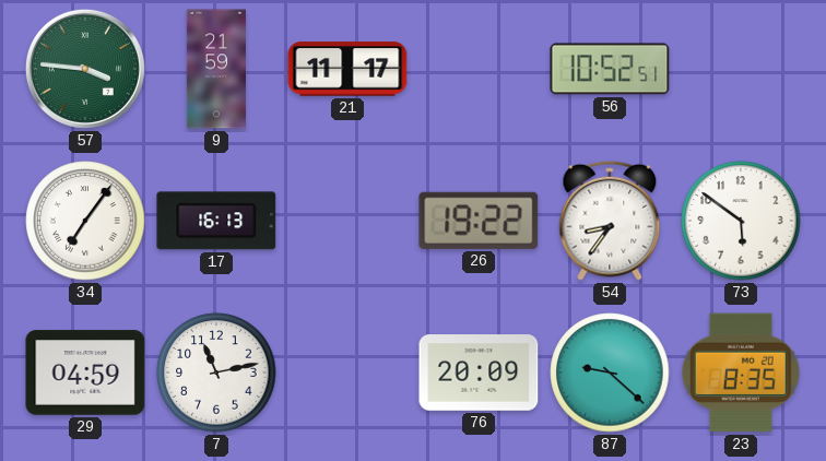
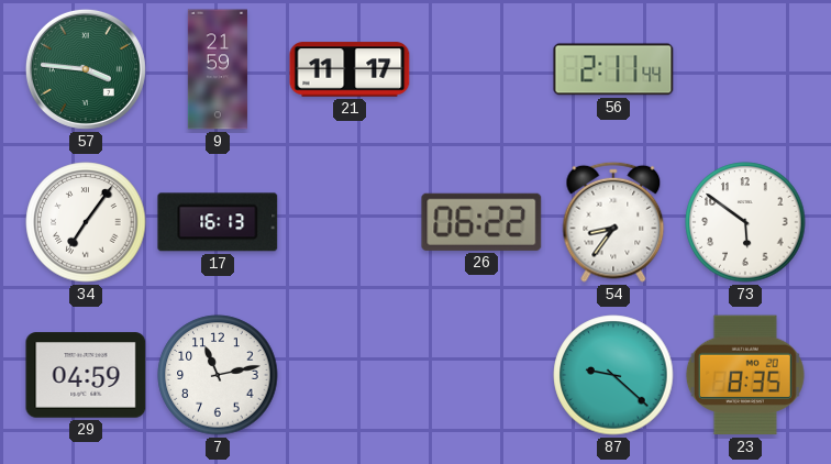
56: 10:52 -> 2:11 (613, 69)
26: 19:22 -> 06:22 (481, 222)
76: 20:09 -> none (479, 373)
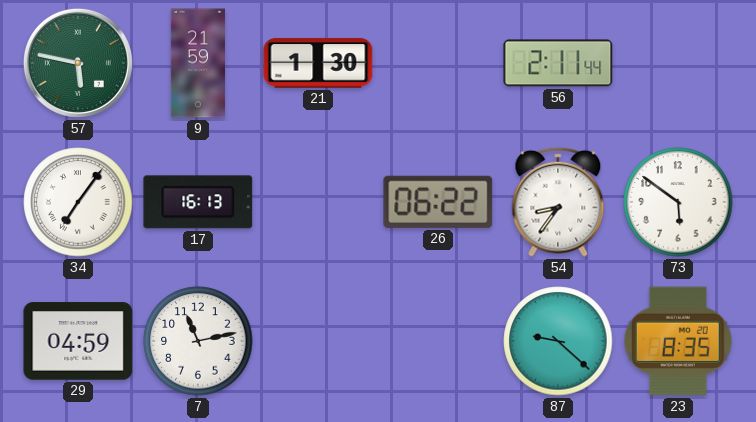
57: 3:46 -> 5:47 (78, 63)
21: 11:17 -> 1:30 (318, 63)
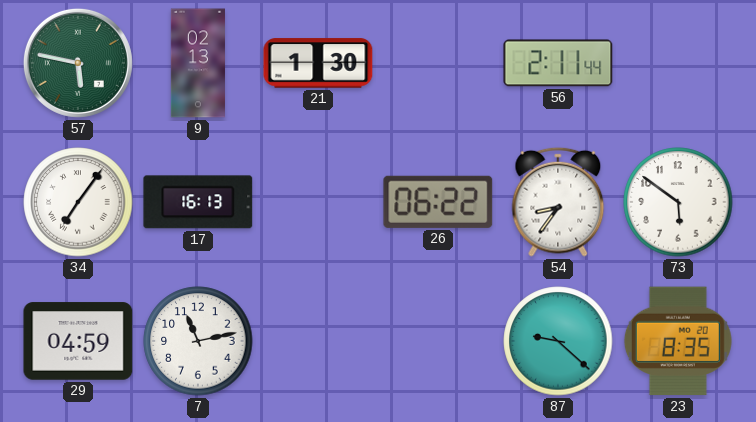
9: 21:59 -> 02:13 (198, 63)
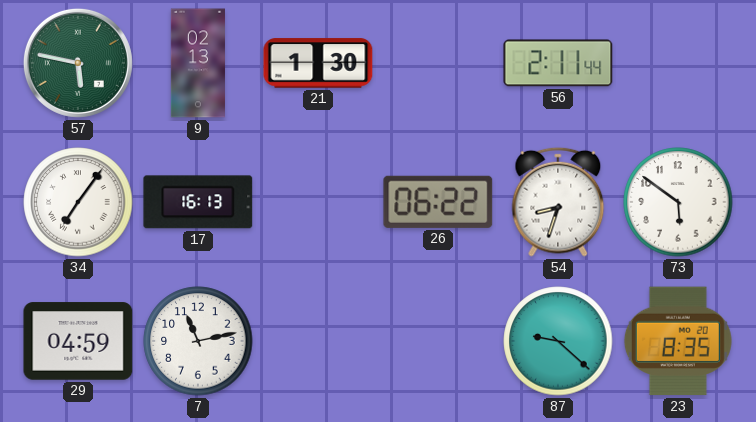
54: 8:36 -> 8:33 (558, 202)
